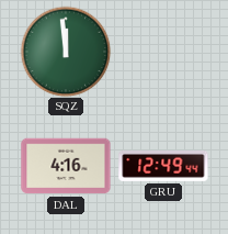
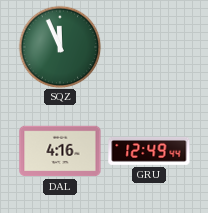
SQZ: 11:59 -> 11:56 (60, 47)
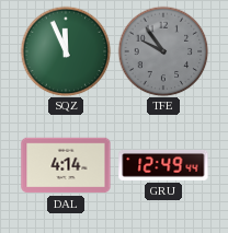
TFE: none -> 9:54 (163, 51)
DAL: 4:16 -> 4:14 (66, 165)
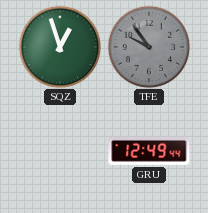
SQZ: 11:56 -> 12:57 (60, 47)
DAL: 4:14 -> none (66, 165)
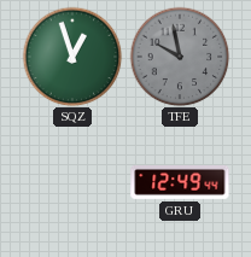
TFE: 9:54 -> 9:58 (180, 57)
